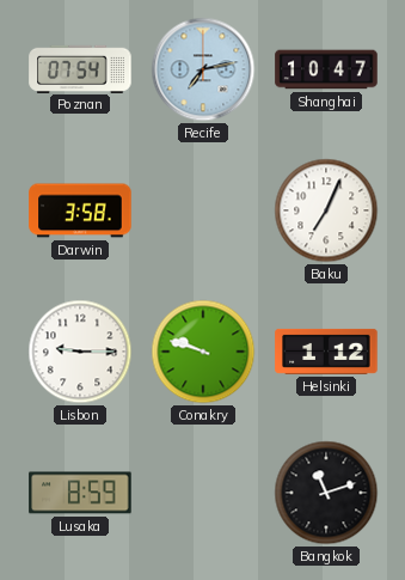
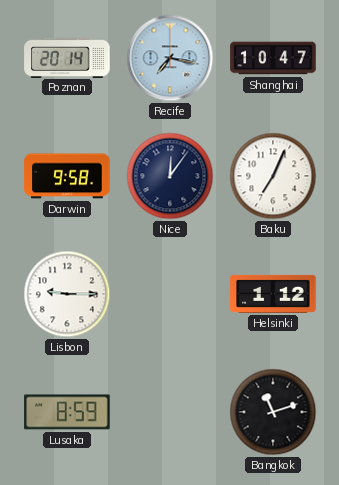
Poznan: 07:54 -> 20:14 (67, 57)
Recife: 7:13 -> 7:17 (170, 58)
Darwin: 3:58 -> 9:58 (67, 176)
Nice: none -> 12:06 (170, 176)
Conakry: 9:48 -> none (203, 352)
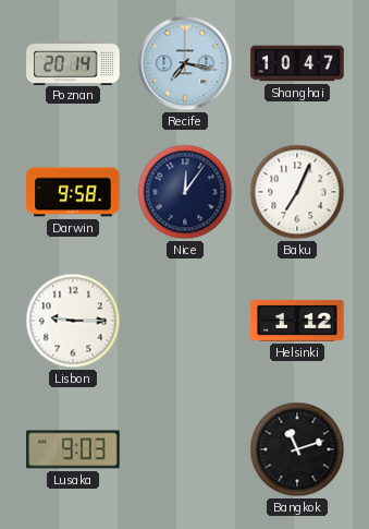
Lusaka: 8:59 -> 9:03 (73, 449)
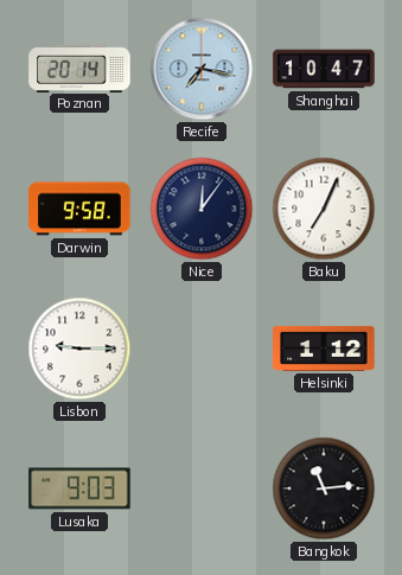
Bangkok: 11:12 -> 11:14 (324, 488)
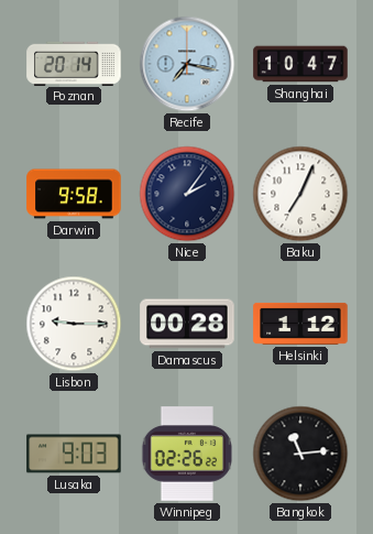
Nice: 12:06 -> 2:06 (187, 194)
Damascus: none -> 00:28 (187, 324)
Winnipeg: none -> 02:26 (186, 454)
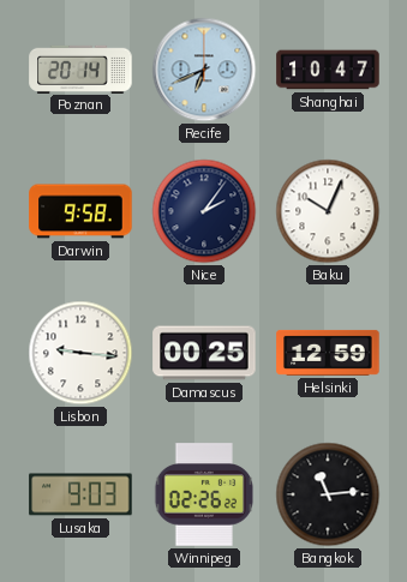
Recife: 7:17 -> 6:41 (204, 70)
Baku: 7:04 -> 10:04 (328, 211)
Lisbon: 9:15 -> 9:16 (80, 353)
Damascus: 00:28 -> 00:25 (204, 353)
Helsinki: 1:12 -> 12:59 (328, 353)
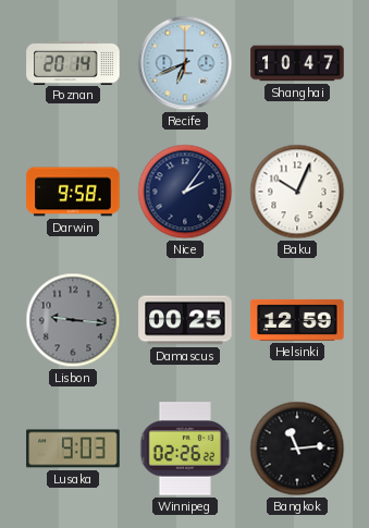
Lisbon dial: white -> grey (73, 320)
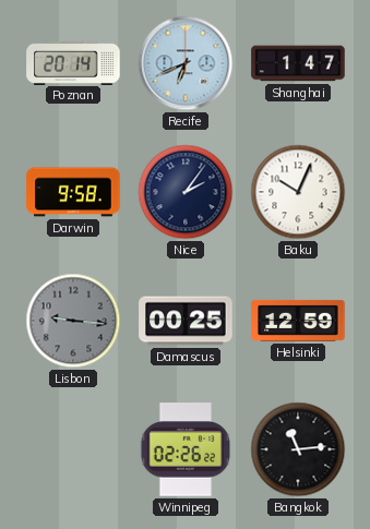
Shanghai: 10:47 -> 1:47 (298, 63)
Lusaka: 9:03 -> none (73, 449)
